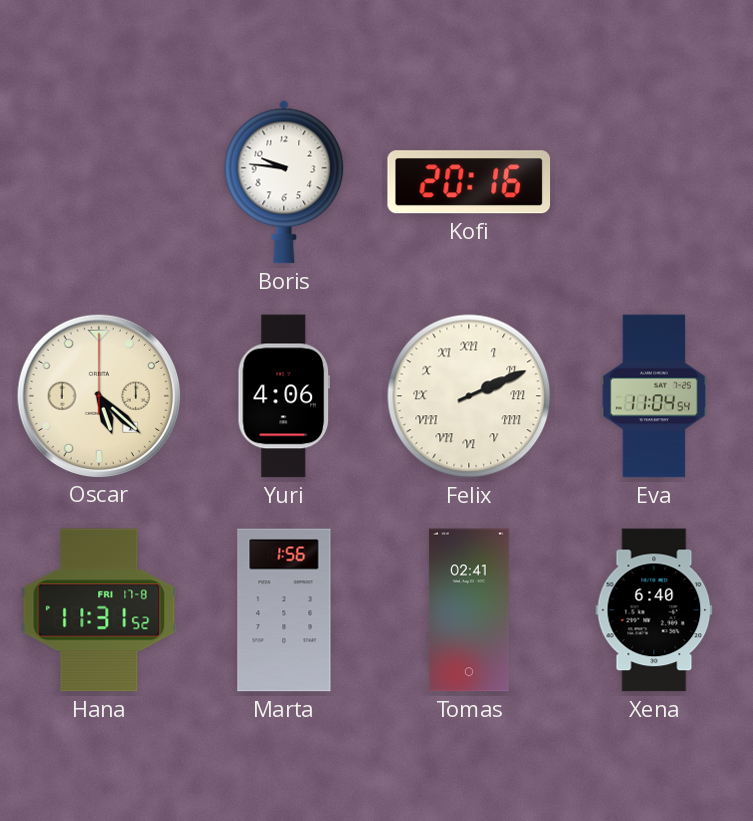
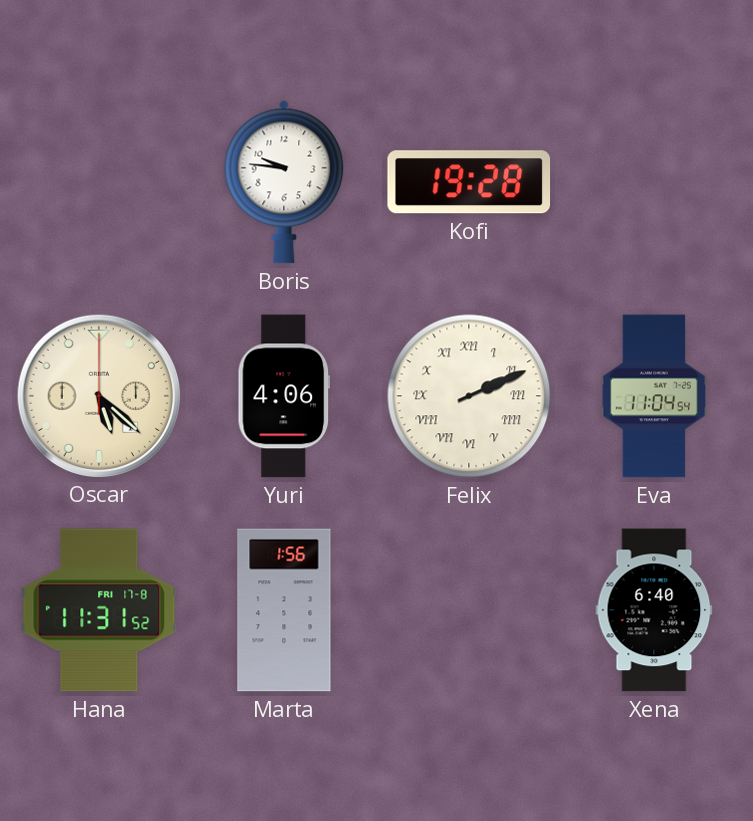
Kofi: 20:16 -> 19:28 (469, 182)
Tomas: 02:41 -> none (469, 610)
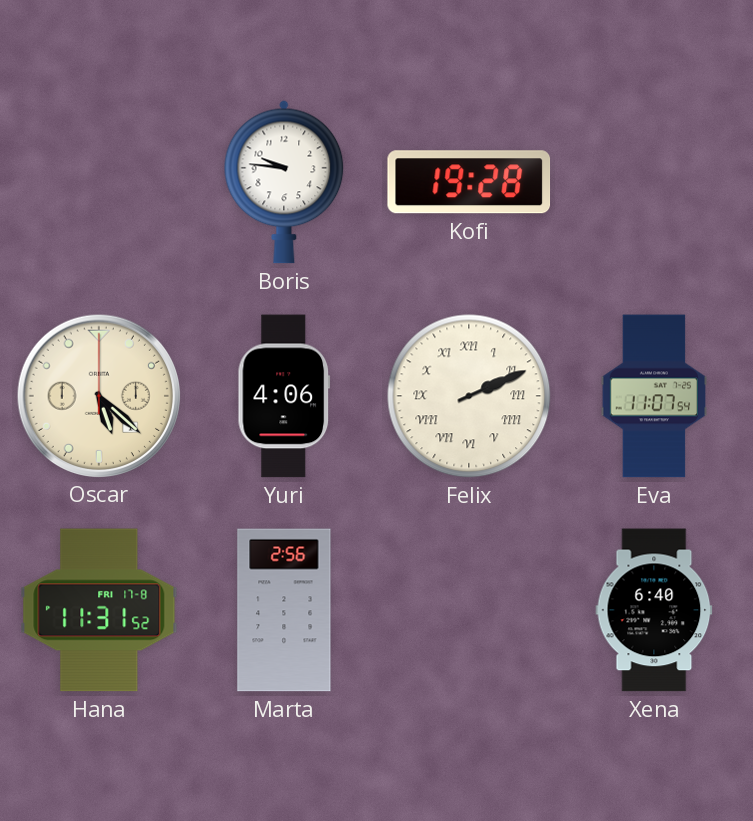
Eva: 11:04 -> 11:07 (654, 396)
Marta: 1:56 -> 2:56 (284, 610)
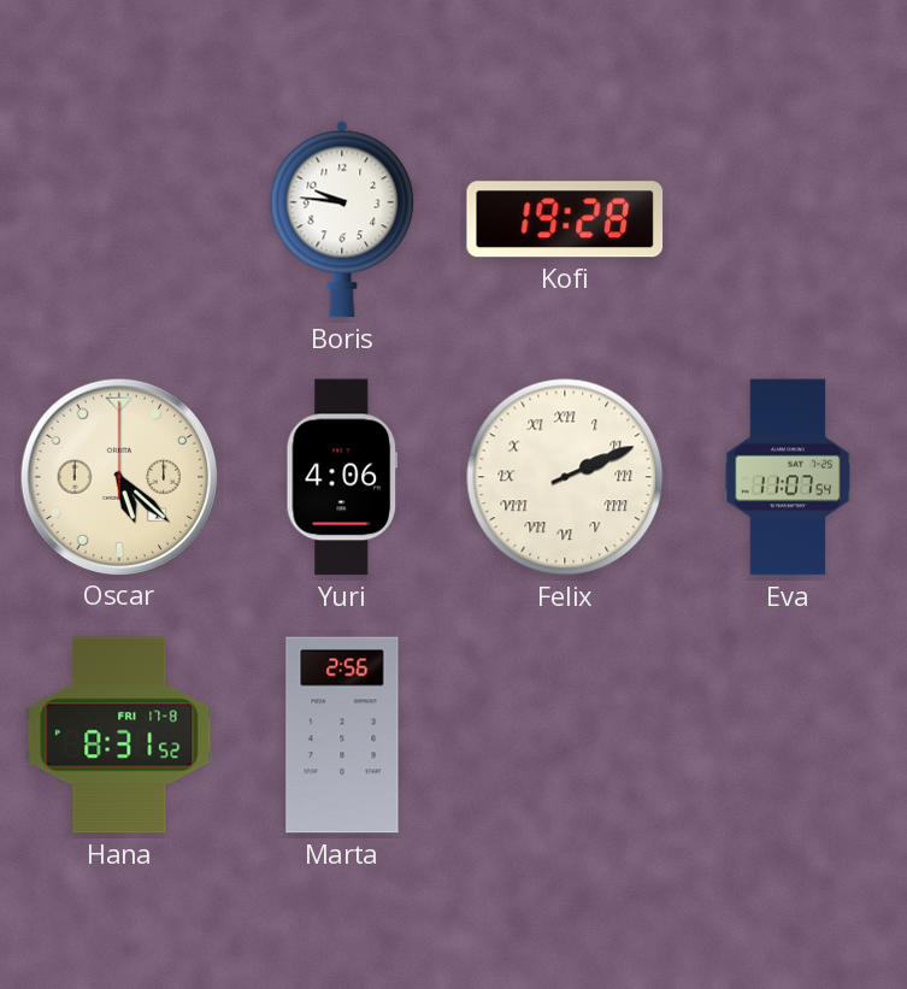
Hana: 11:31 -> 8:31 (119, 735)
Xena: 6:40 -> none (654, 610)
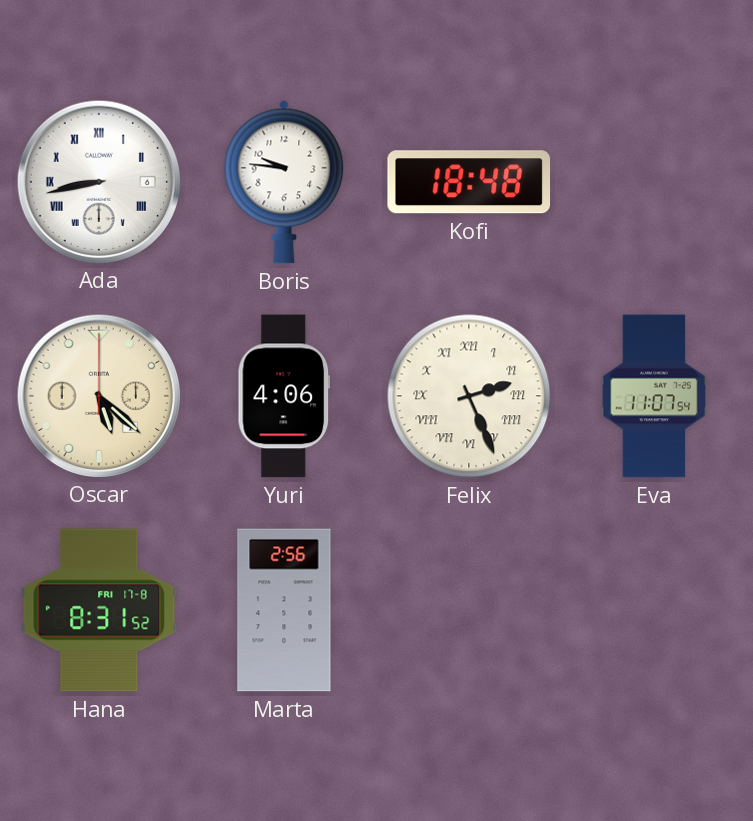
Ada: none -> 8:43 (98, 181)
Kofi: 19:28 -> 18:48 (469, 182)
Felix: 2:11 -> 2:26 (469, 396)
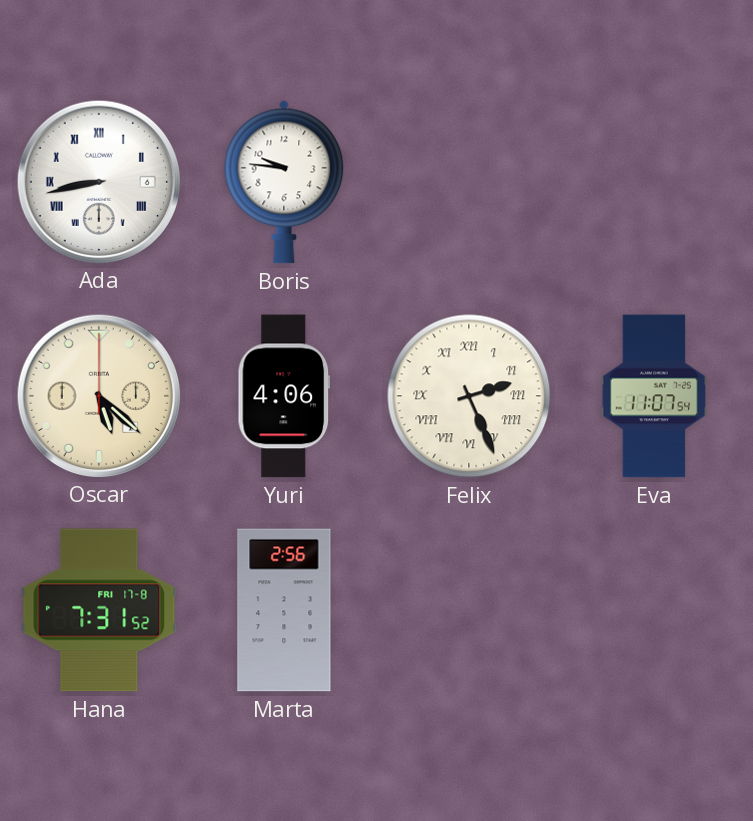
Kofi: 18:48 -> none (469, 182)
Hana: 8:31 -> 7:31 (99, 610)
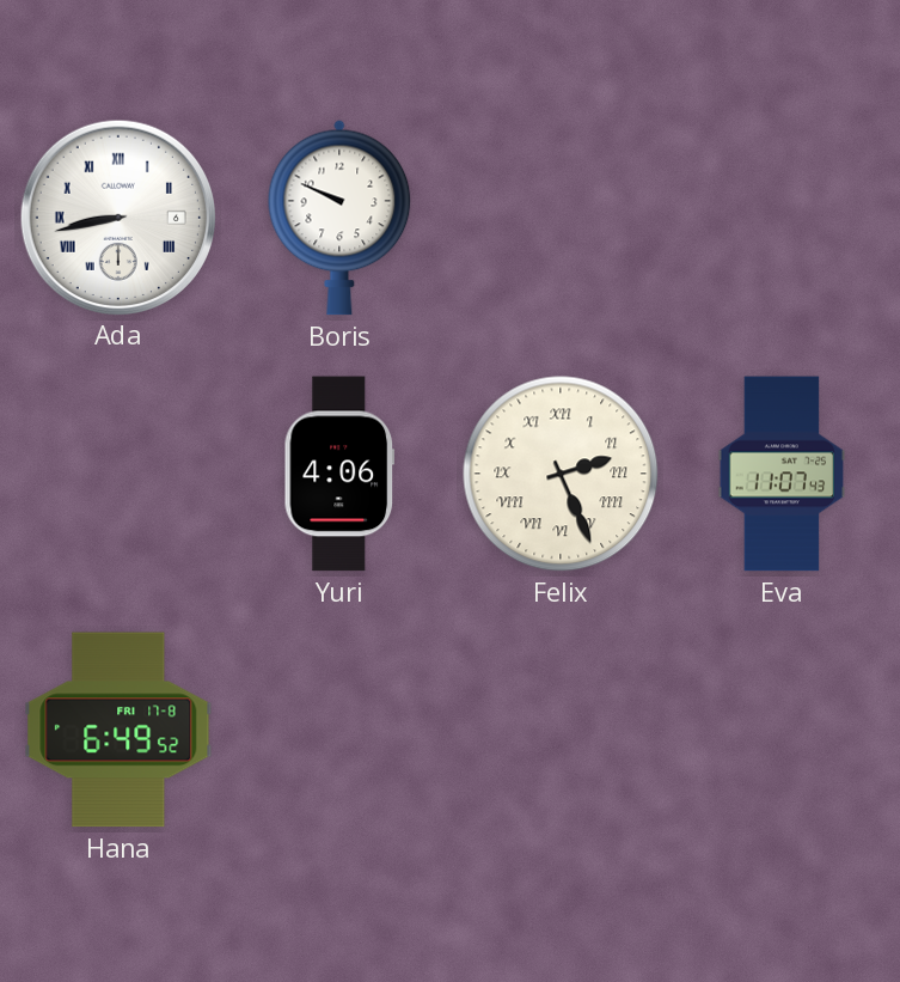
Boris: 9:46 -> 9:49 (339, 218)
Oscar: 5:22 -> none (98, 395)
Eva: 11:07:54 -> 11:07:43 (782, 474)
Hana: 7:31 -> 6:49 (118, 730)
Marta: 2:56 -> none (284, 610)
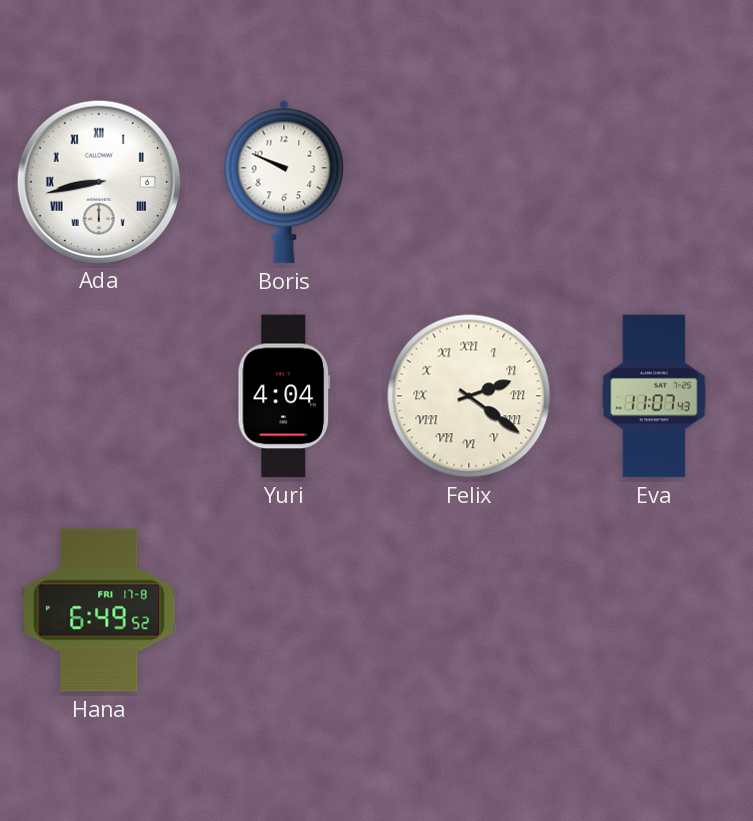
Yuri: 4:06 -> 4:04 (284, 396)
Felix: 2:26 -> 2:21 (469, 396)
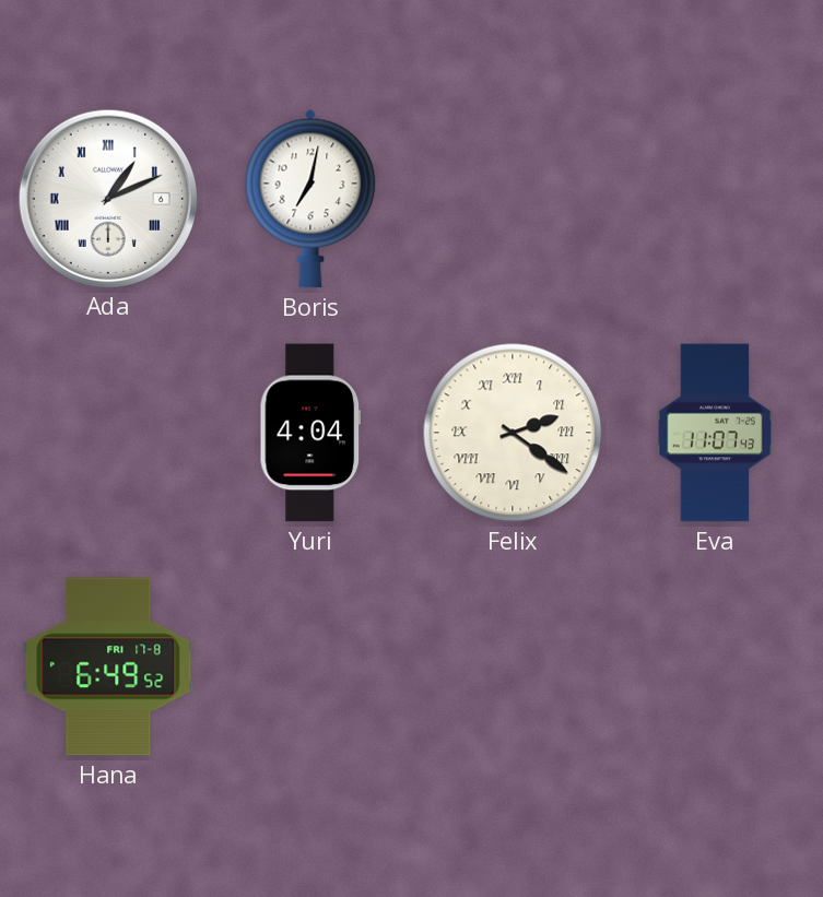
Ada: 8:43 -> 1:11 (107, 198)
Boris: 9:49 -> 7:02 (310, 199)
